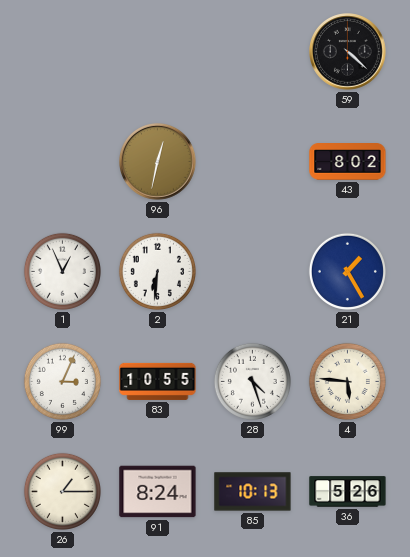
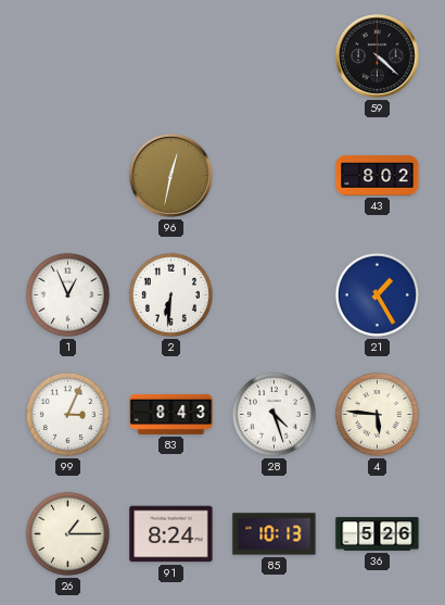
83: 10:55 -> 8:43 (171, 414)
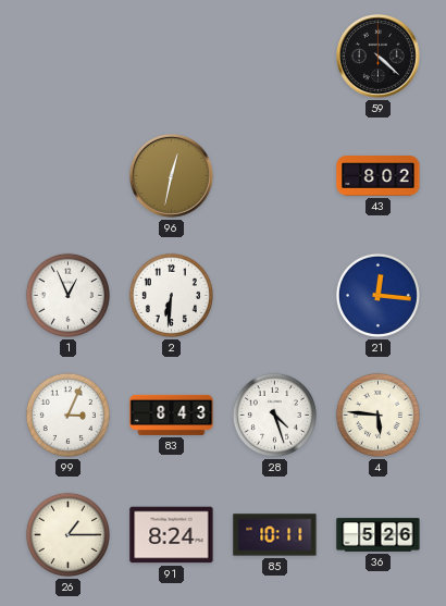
21: 1:25 -> 12:16 (377, 295)
85: 10:13 -> 10:11 (275, 535)
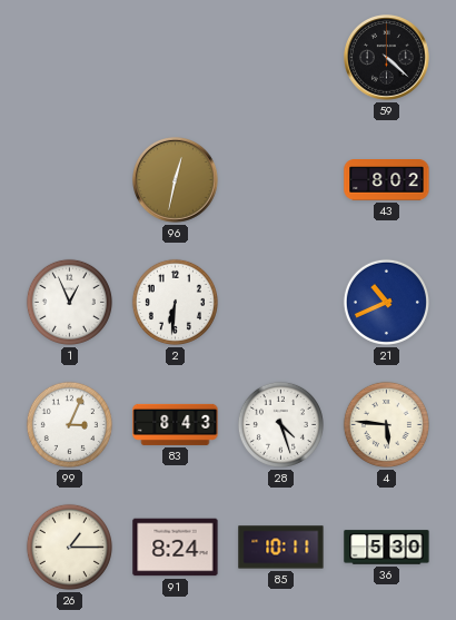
21: 12:16 -> 10:41 (386, 302)
36: 5:26 -> 5:30 (387, 548)
